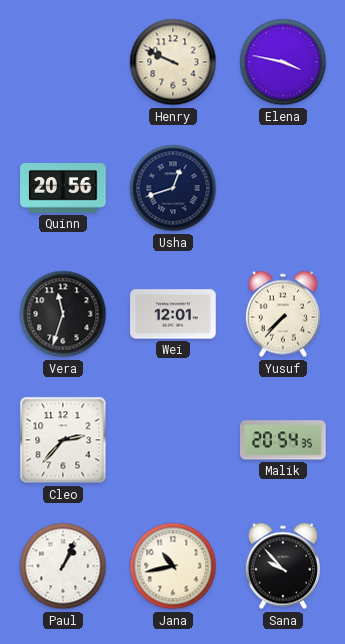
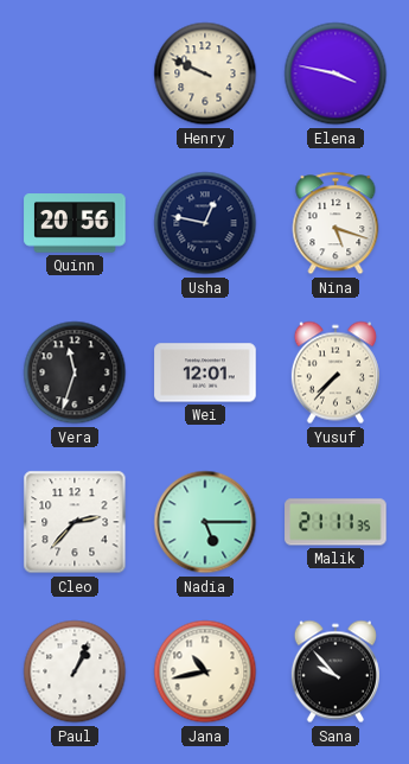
Usha: 12:42 -> 12:47 (205, 223)
Nina: none -> 5:18 (335, 223)
Nadia: none -> 5:15 (205, 522)
Malik: 20:54 -> 21:11 (335, 522)
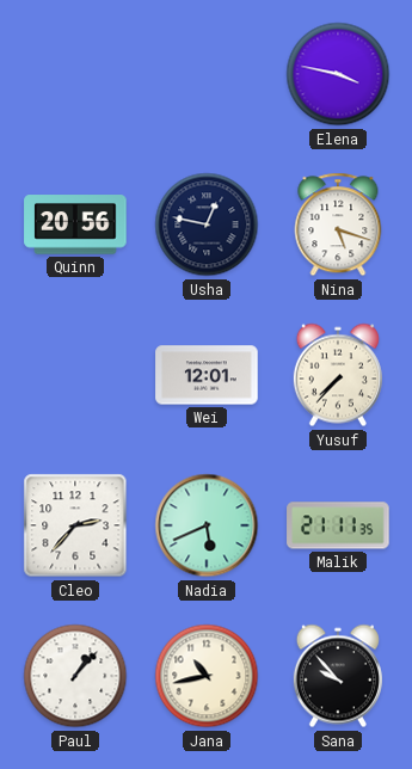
Henry: 9:49 -> none (205, 74)
Vera: 11:33 -> none (75, 373)
Nadia: 5:15 -> 5:41 (207, 525)
Paul: 1:04 -> 1:07 (75, 676)
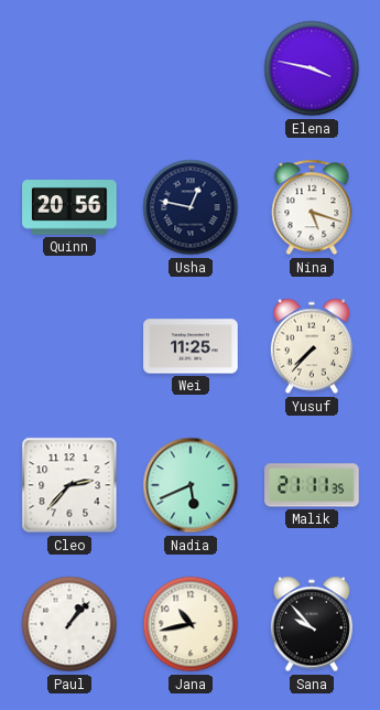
Wei: 12:01 -> 11:25 (191, 346)
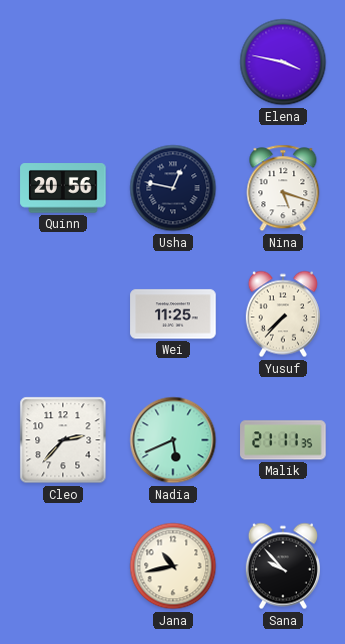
Paul: 1:07 -> none (69, 624)
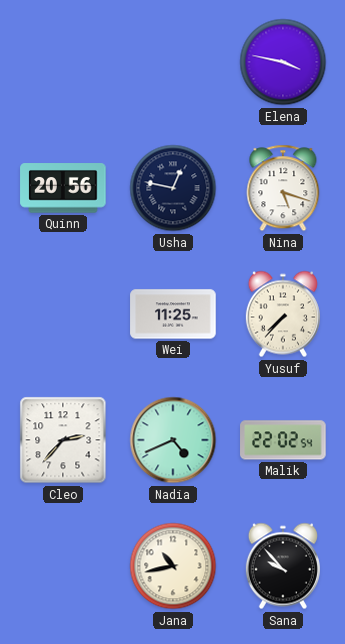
Nadia: 5:41 -> 4:41 (173, 440)
Malik: 21:11 -> 22:02 (283, 440)
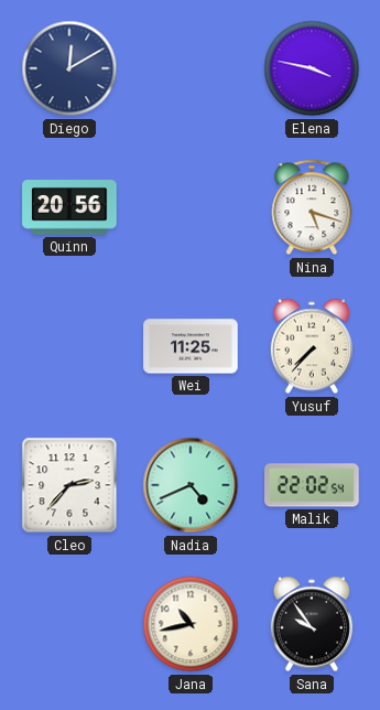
Diego: none -> 12:10 (69, 68)
Usha: 12:47 -> none (173, 188)
Sana: 9:53 -> 9:54 (312, 624)
